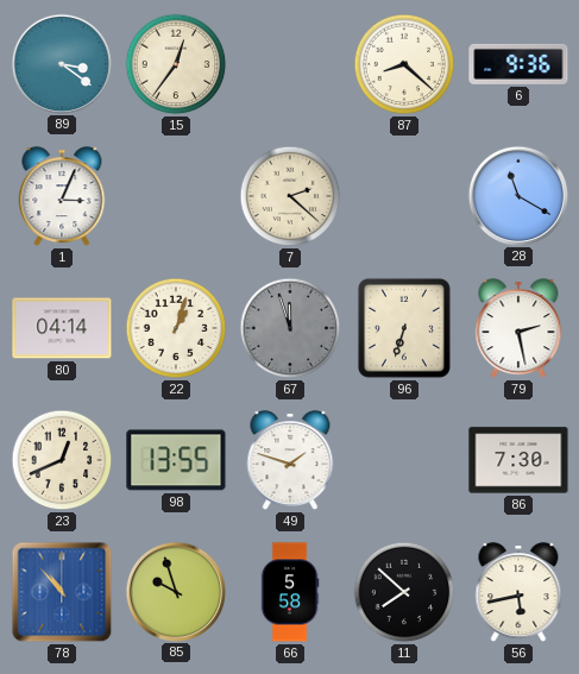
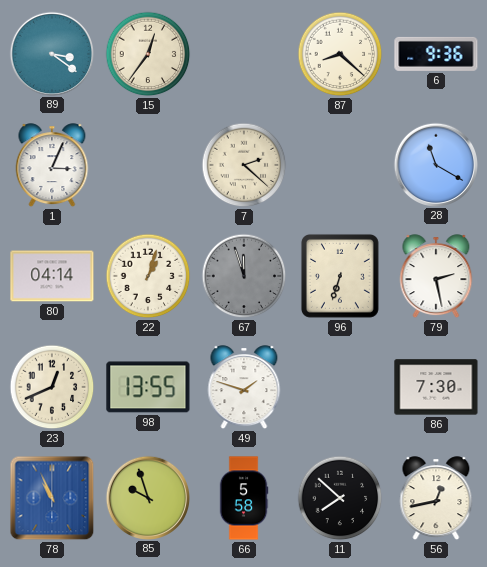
78: 10:53 -> 10:56 (52, 498)
56: 5:43 -> 12:43 (436, 499)
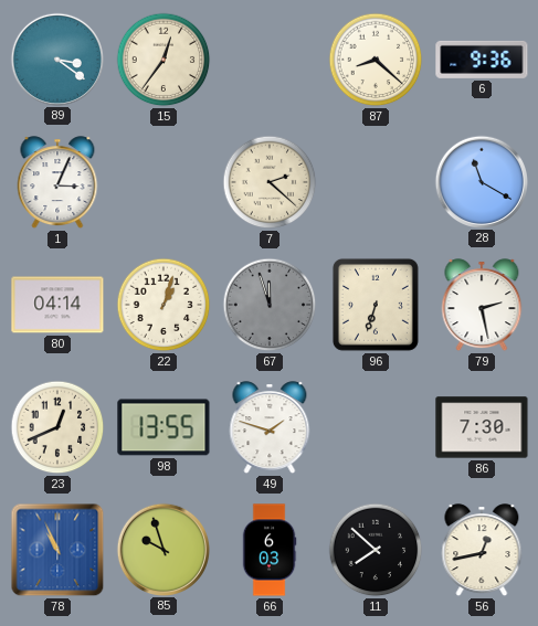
66: 5:58 -> 6:03 (270, 550)
